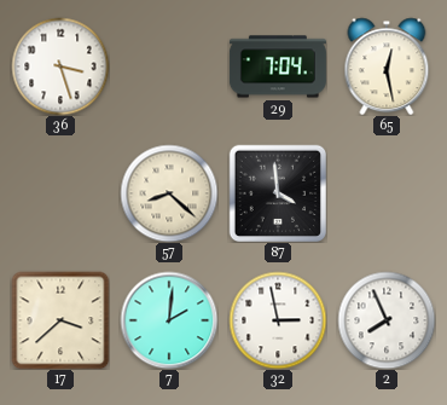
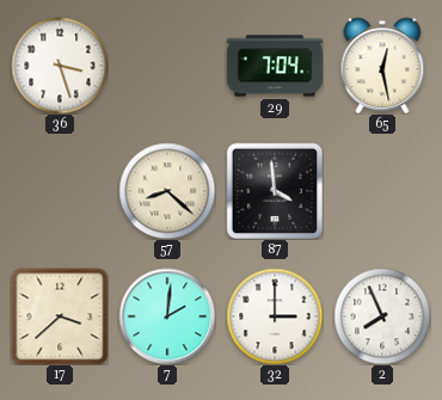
32: 2:58 -> 3:00 (275, 316)
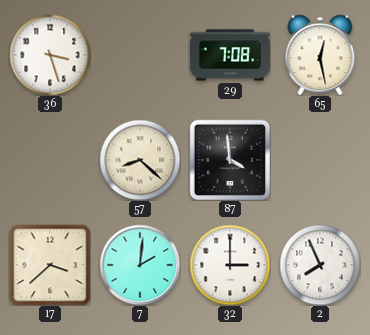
29: 7:04 -> 7:08 (230, 55)
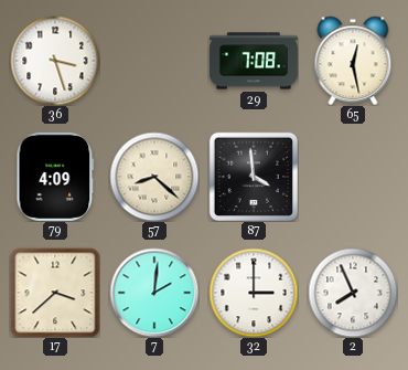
79: none -> 4:09 (55, 177)
